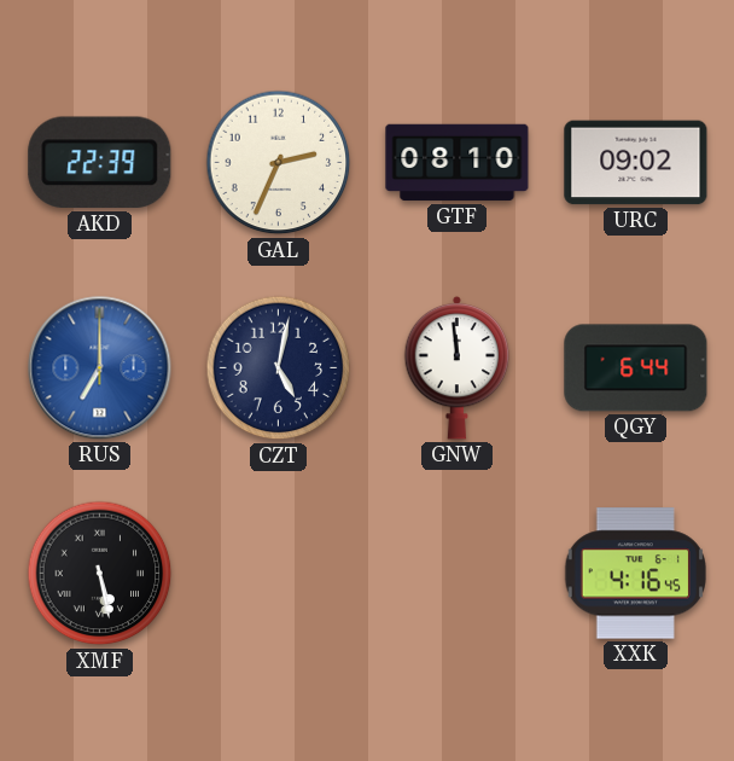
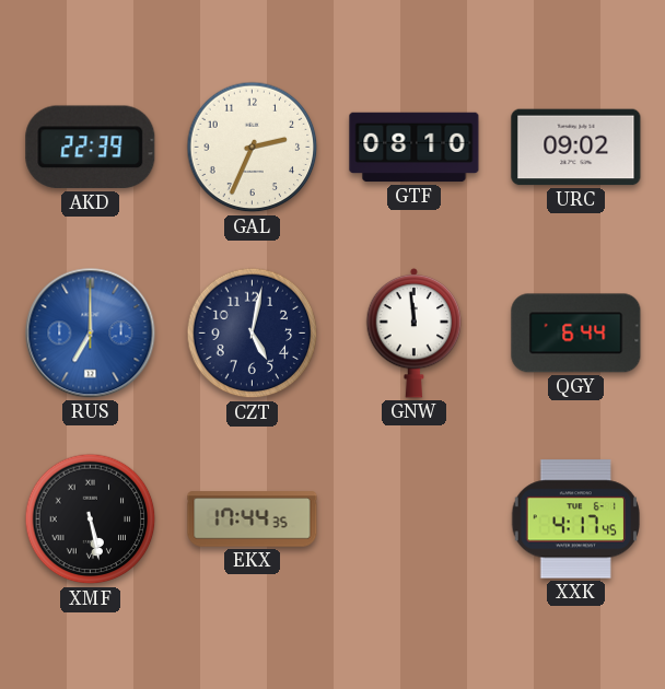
EKX: none -> 17:44 (253, 519)
XXK: 4:16 -> 4:17 (575, 519)
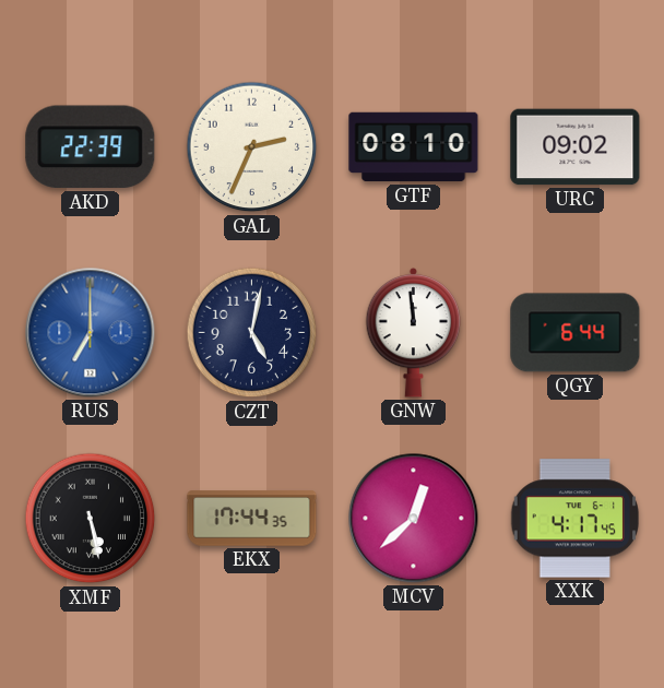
MCV: none -> 12:38 (414, 519)
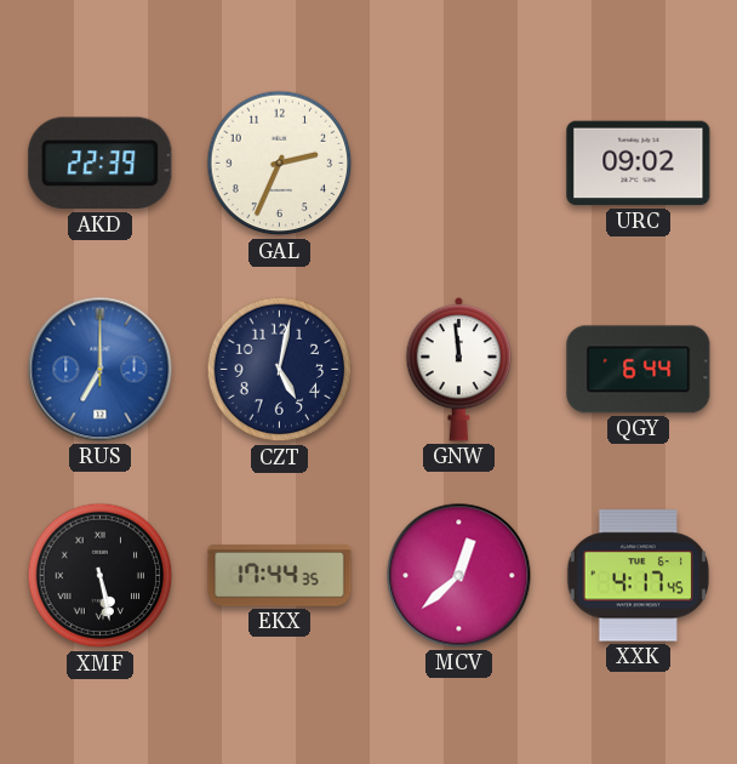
GTF: 08:10 -> none (414, 147)
